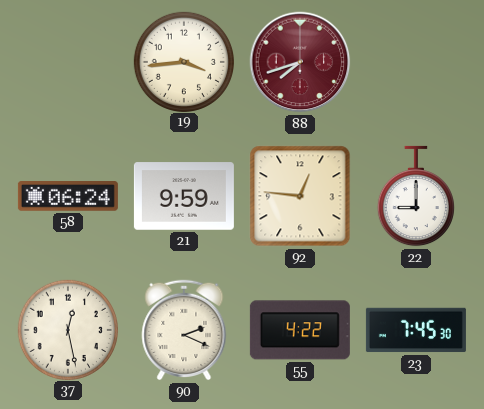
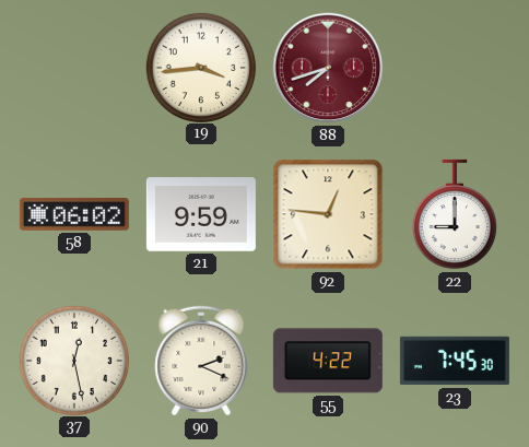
58: 06:24 -> 06:02 (74, 215)
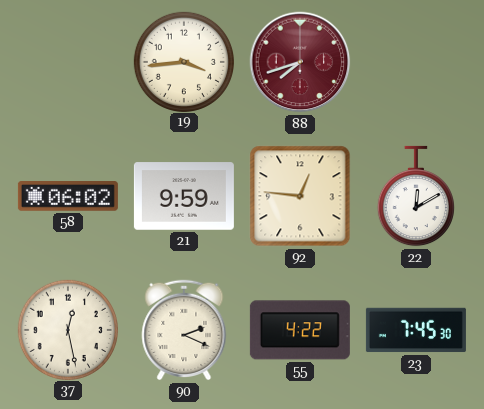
22: 9:00 -> 12:10 (416, 196)
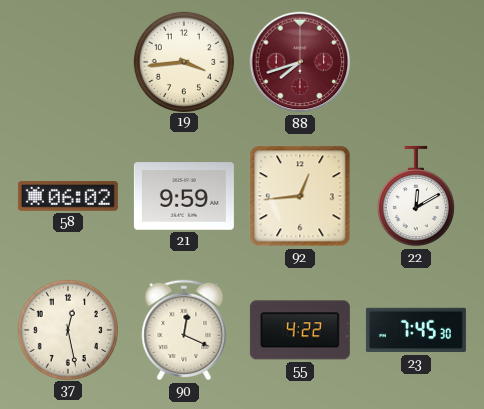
92: 12:46 -> 12:44 (300, 196)
90: 2:19 -> 12:19 (184, 330)
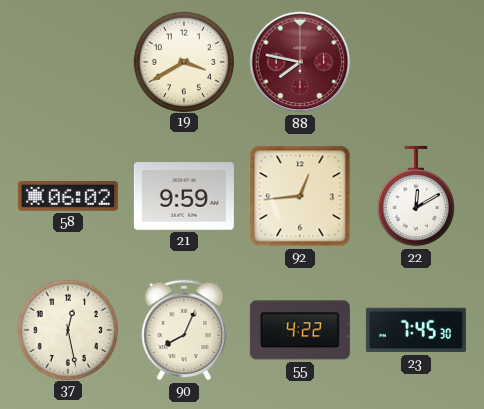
19: 3:44 -> 3:40 (183, 61)
88: 7:42 -> 7:47 (300, 62)
90: 12:19 -> 8:04 (184, 330)
